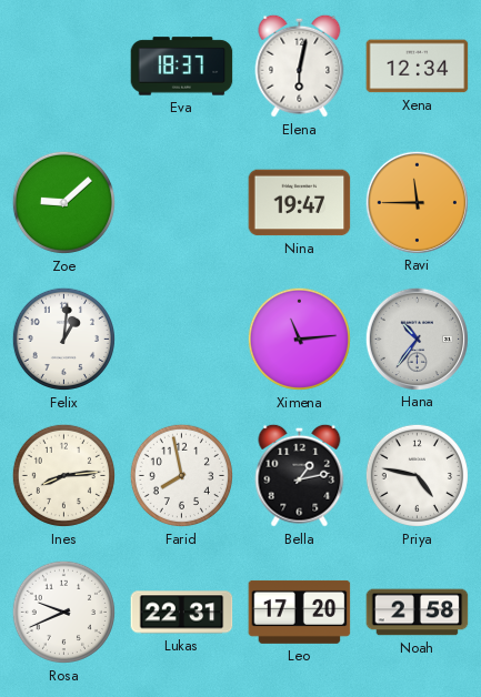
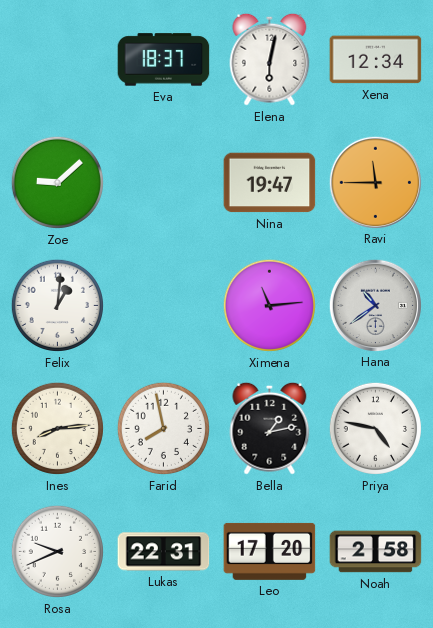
Hana: 10:36 -> 10:39 (375, 305)
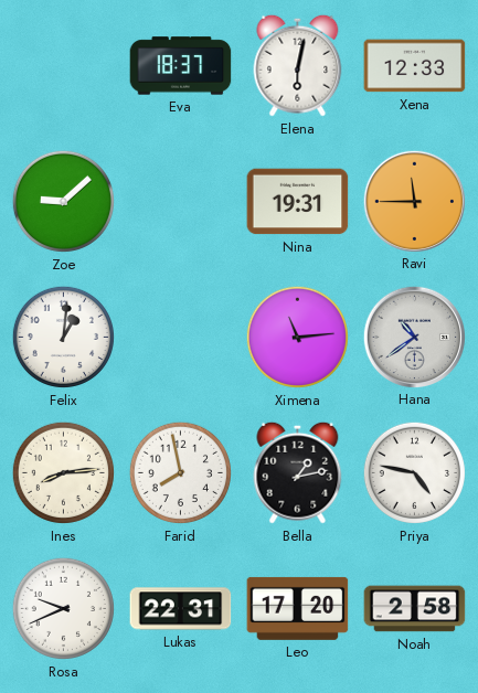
Xena: 12:34 -> 12:33 (415, 66)
Nina: 19:47 -> 19:31 (298, 202)
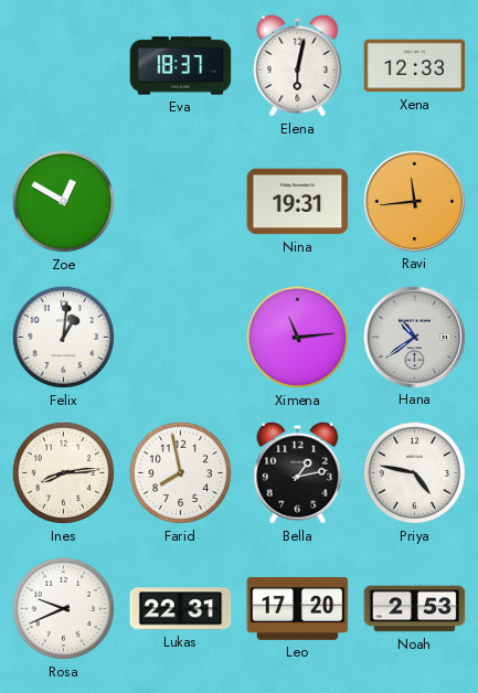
Zoe: 9:08 -> 12:50 (63, 201)
Ravi: 11:45 -> 11:44 (414, 201)
Noah: 2:58 -> 2:53 (415, 609)
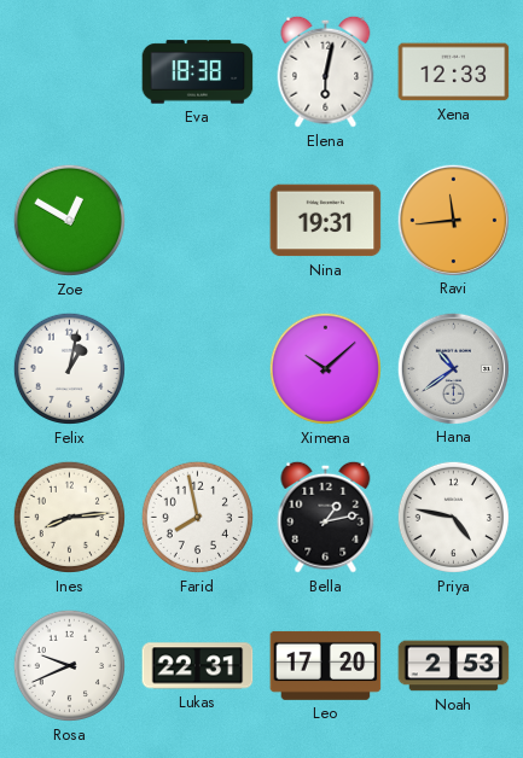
Eva: 18:37 -> 18:38 (198, 72)
Felix: 1:01 -> 1:02 (69, 368)
Ximena: 11:14 -> 10:08 (325, 368)
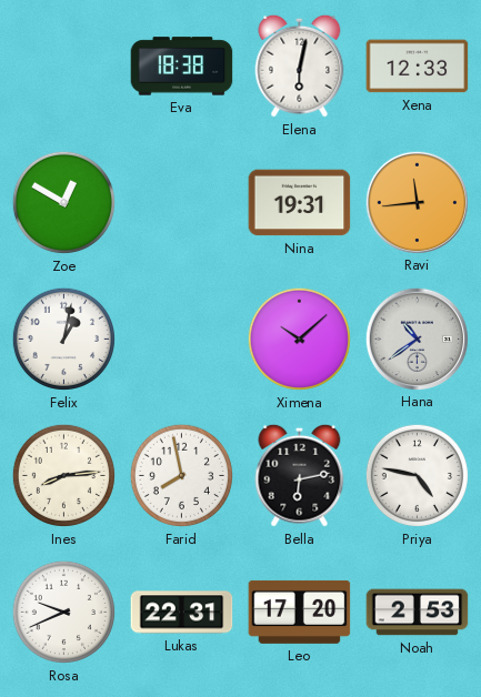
Bella: 1:13 -> 6:13 (300, 475)
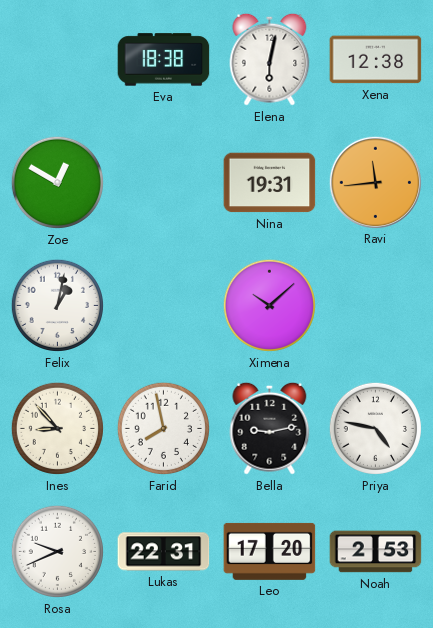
Xena: 12:33 -> 12:38 (376, 60)
Hana: 10:39 -> none (417, 339)
Ines: 8:14 -> 8:53 (57, 428)
Bella: 6:13 -> 9:13 (270, 428)
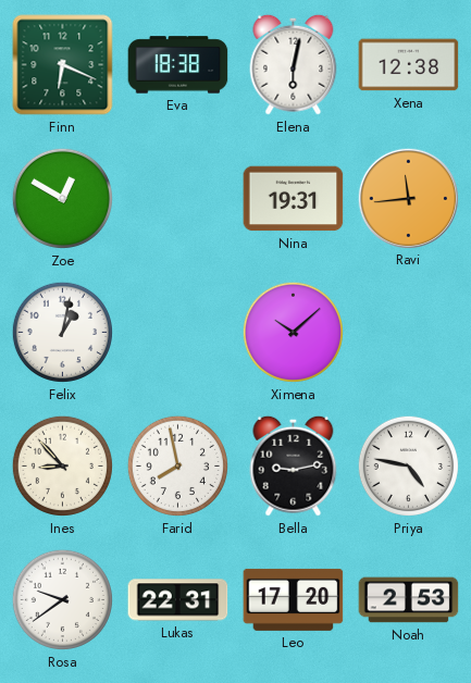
Finn: none -> 6:19 (63, 65)
Rosa: 9:41 -> 9:39 (62, 599)
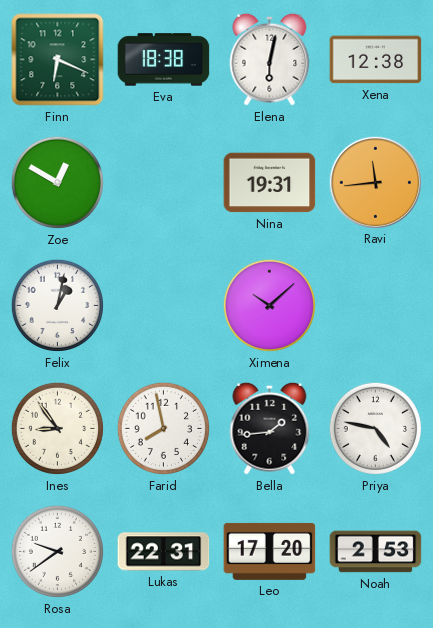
Ines: 8:53 -> 8:54 (57, 428)
Bella: 9:13 -> 1:44 (270, 428)
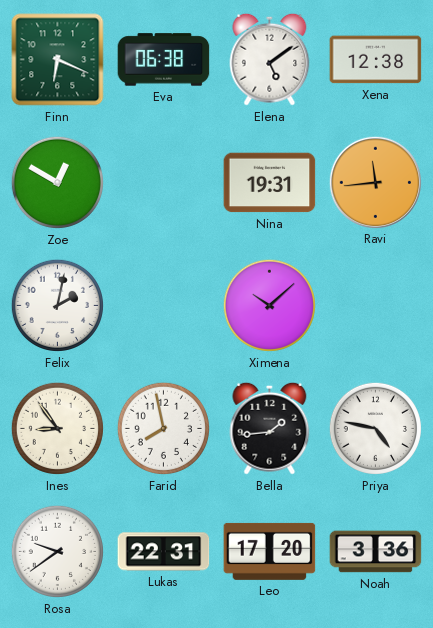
Eva: 18:38 -> 06:38 (164, 60)
Elena: 6:02 -> 5:09 (270, 59)
Felix: 1:02 -> 2:02 (57, 305)
Noah: 2:53 -> 3:36 (376, 552)
